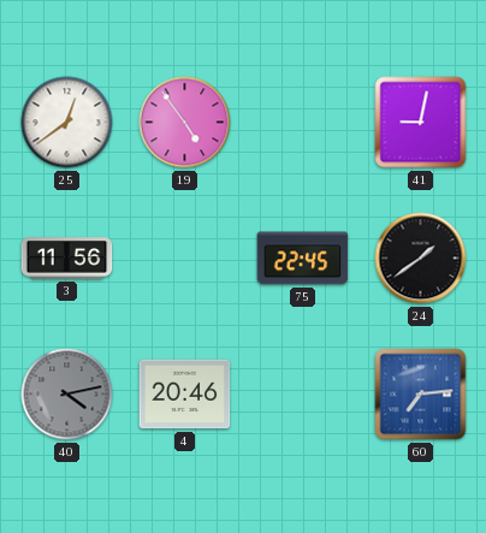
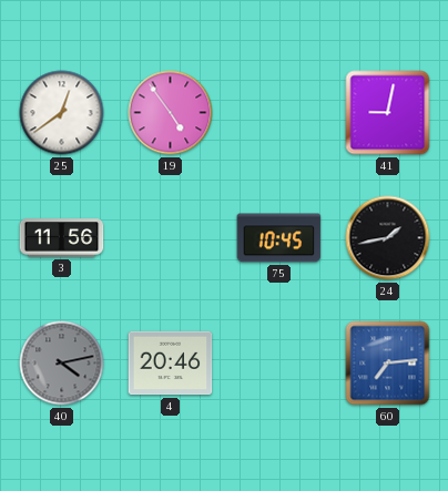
75: 22:45 -> 10:45 (279, 238)
24: 1:39 -> 1:43 (388, 238)
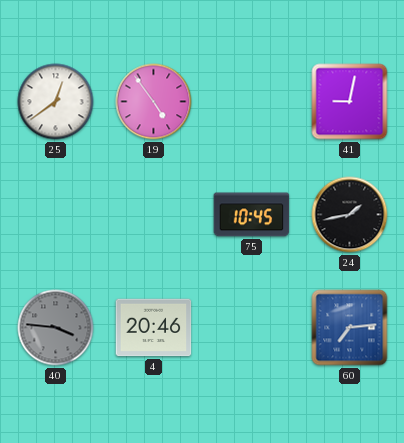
3: 11:56 -> none (62, 238)
40: 4:13 -> 3:46 (56, 328)
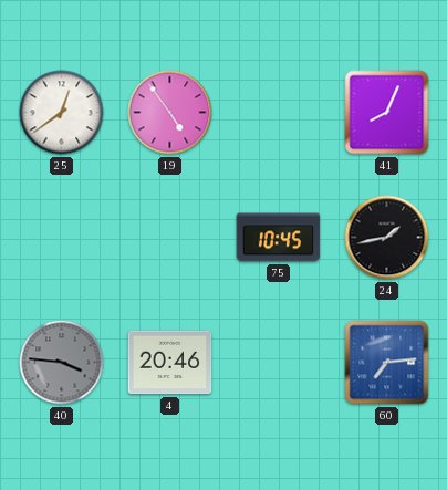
41: 9:02 -> 8:04 (387, 113)
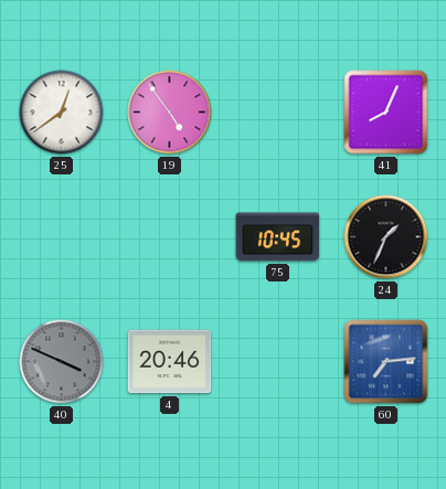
24: 1:43 -> 1:34 (386, 237)
40: 3:46 -> 3:49 (62, 362)
